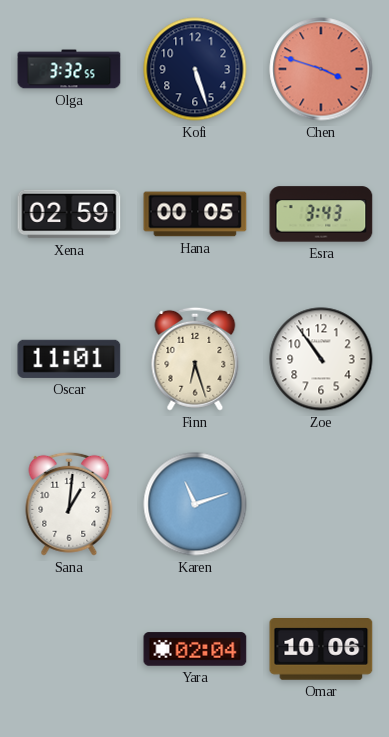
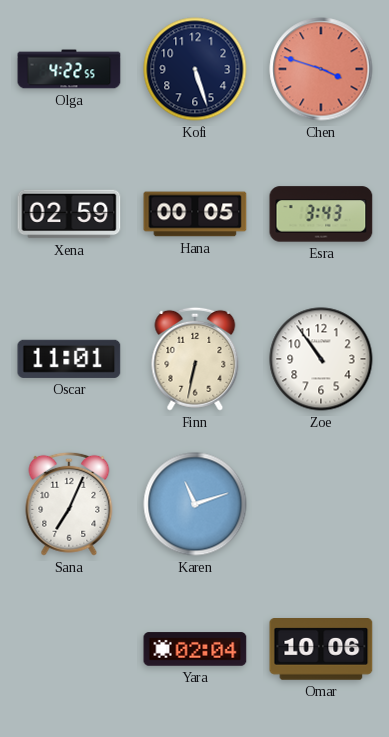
Olga: 3:32 -> 4:22 (69, 69)
Finn: 6:27 -> 6:32 (195, 359)
Sana: 1:01 -> 7:04 (69, 504)
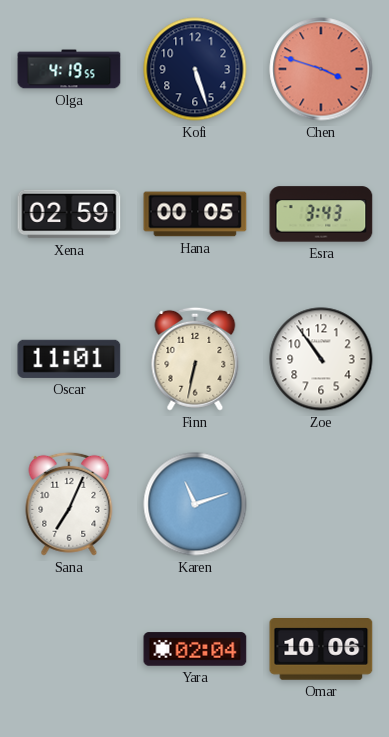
Olga: 4:22 -> 4:19 (69, 69)
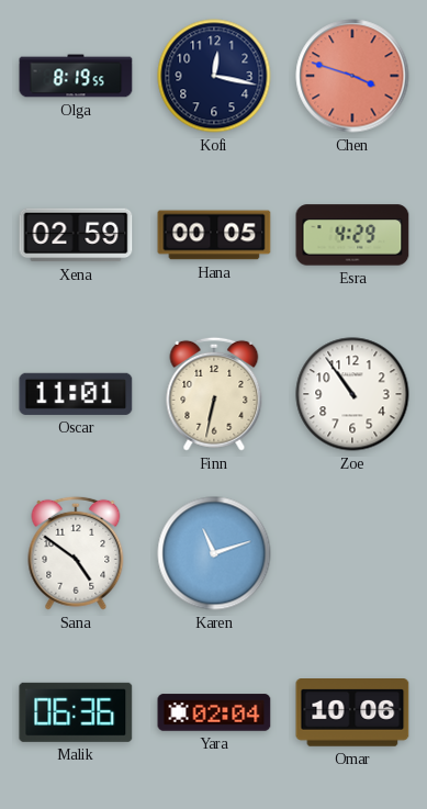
Olga: 4:19 -> 8:19 (76, 76)
Kofi: 5:27 -> 12:17 (214, 76)
Esra: 3:43 -> 4:29 (352, 235)
Sana: 7:04 -> 4:51 (76, 553)
Malik: none -> 06:36 (76, 712)
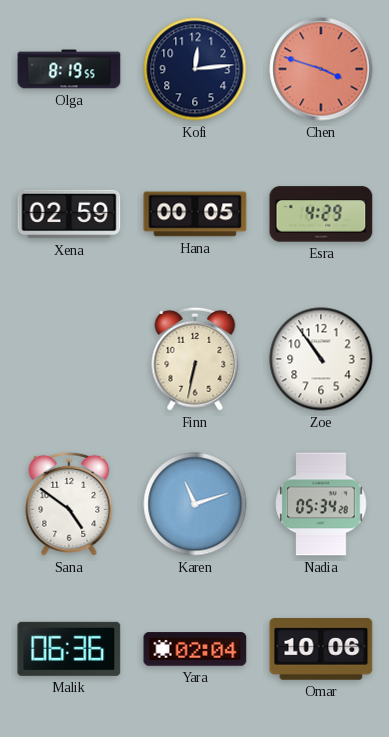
Kofi: 12:17 -> 12:14 (195, 69)
Oscar: 11:01 -> none (76, 394)
Nadia: none -> 05:34 (321, 504)
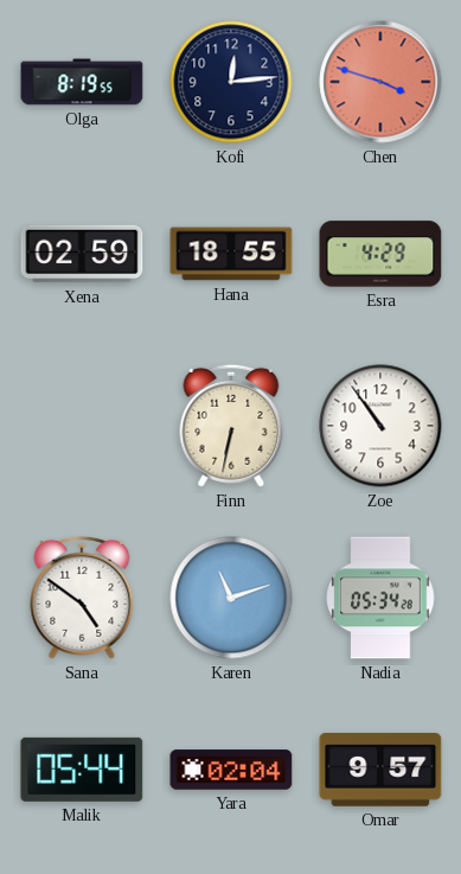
Hana: 00:05 -> 18:55 (231, 254)
Malik: 06:36 -> 05:44 (82, 770)
Omar: 10:06 -> 9:57 (380, 771)
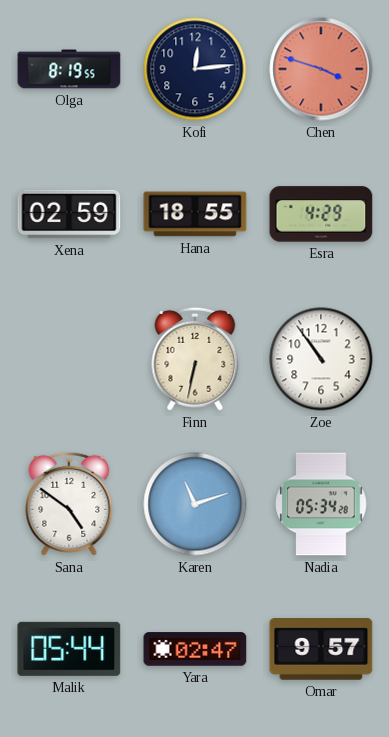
Yara: 02:04 -> 02:47 (195, 649)
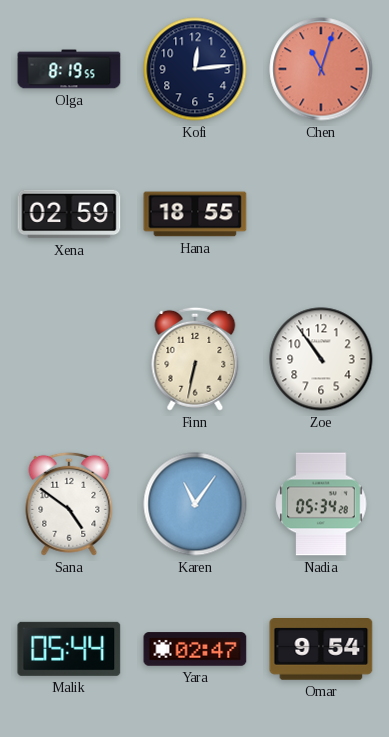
Chen: 3:48 -> 11:03 (321, 69)
Esra: 4:29 -> none (321, 214)
Karen: 11:12 -> 11:06 (195, 504)
Omar: 9:57 -> 9:54 (321, 650)
